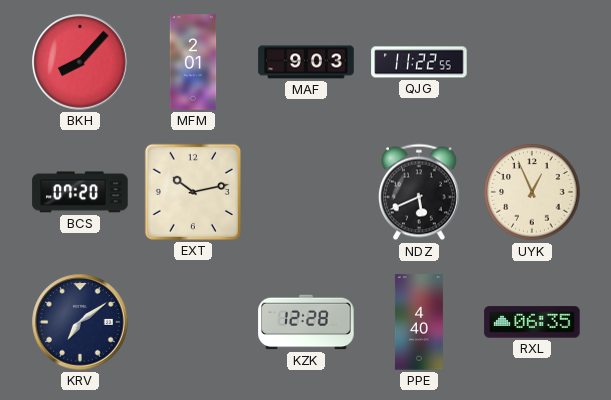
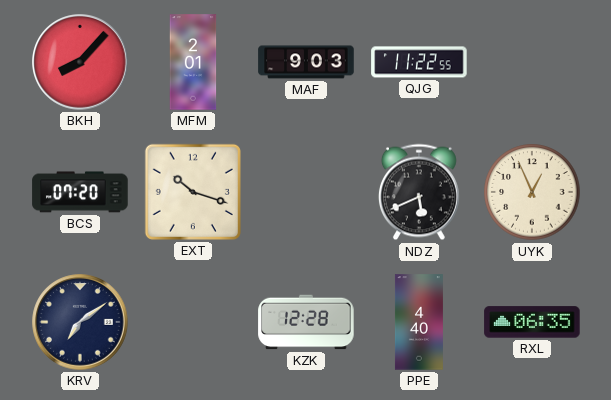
EXT: 10:13 -> 10:18 (193, 192)
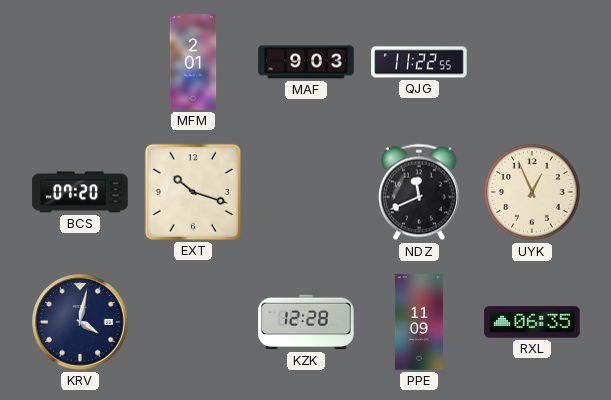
BKH: 8:07 -> none (80, 62)
NDZ: 5:41 -> 11:41 (419, 192)
KRV: 7:09 -> 4:02 (80, 322)
PPE: 4:40 -> 11:09 (419, 322)
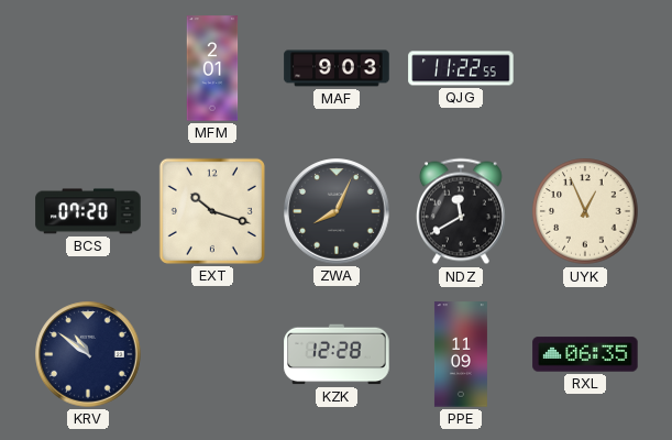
ZWA: none -> 8:04 (337, 211)
NDZ: 11:41 -> 11:40 (461, 211)
KRV: 4:02 -> 10:51 (88, 354)
